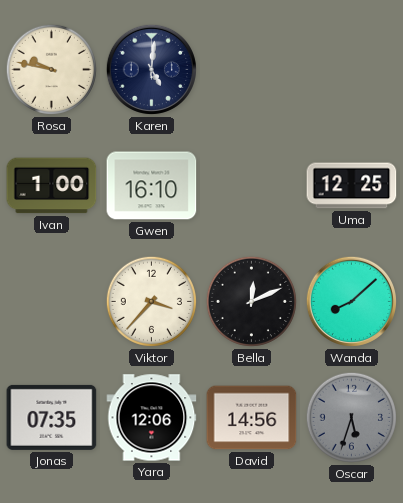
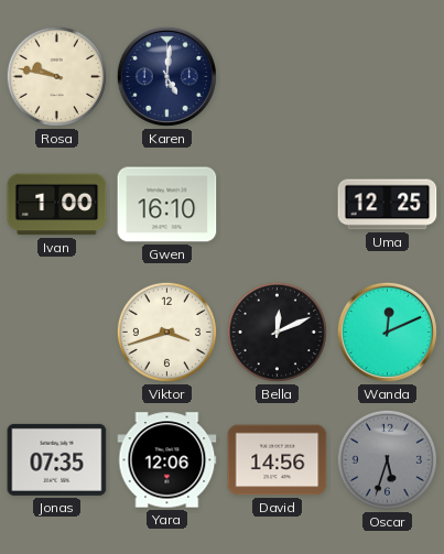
Viktor: 3:37 -> 3:42 (166, 332)
Wanda: 8:08 -> 12:11 (387, 332)
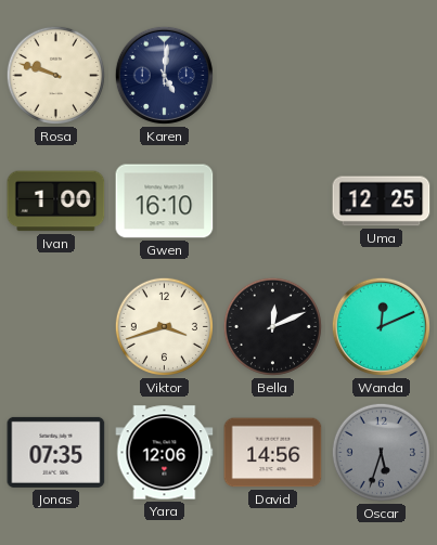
Rosa: 9:47 -> 9:48 (55, 75)
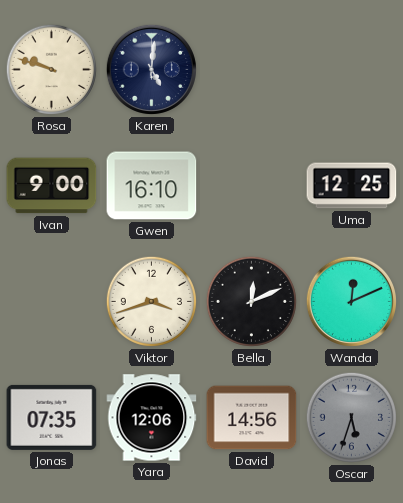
Ivan: 1:00 -> 9:00 (52, 186)
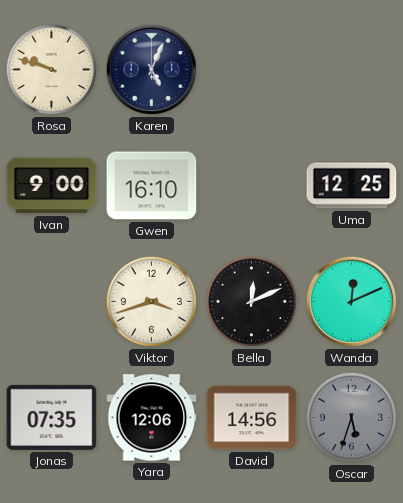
Karen: 5:01 -> 5:04 (151, 69)
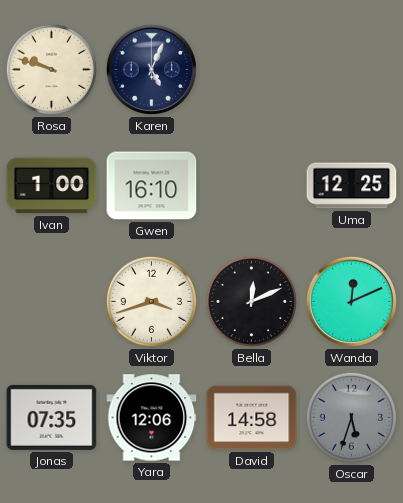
Ivan: 9:00 -> 1:00 (52, 186)
David: 14:56 -> 14:58 (252, 418)
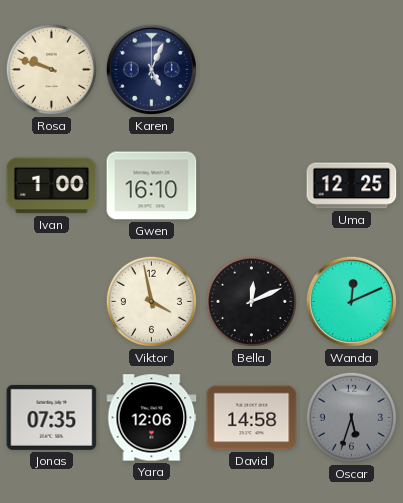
Viktor: 3:42 -> 3:58 (151, 301)
